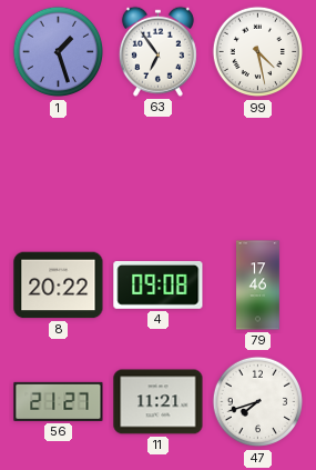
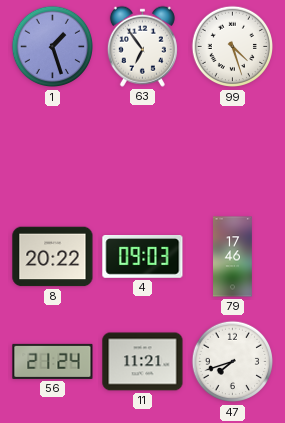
99: 4:28 -> 4:27 (233, 47)
4: 09:08 -> 09:03 (143, 257)
56: 21:27 -> 21:24 (53, 361)
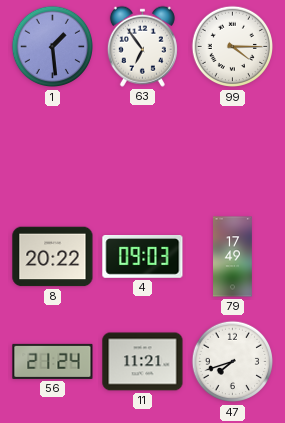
1: 1:27 -> 1:29 (53, 47)
99: 4:27 -> 4:15 (233, 47)
79: 17:46 -> 17:49 (233, 257)
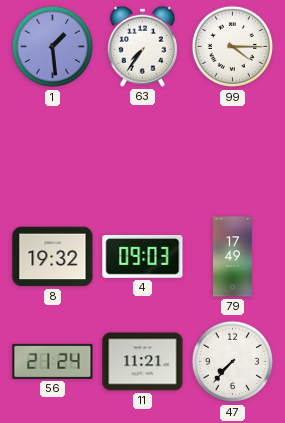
63: 6:54 -> 7:36 (142, 46)
8: 20:22 -> 19:32 (53, 257)
47: 7:42 -> 7:37 (233, 362)
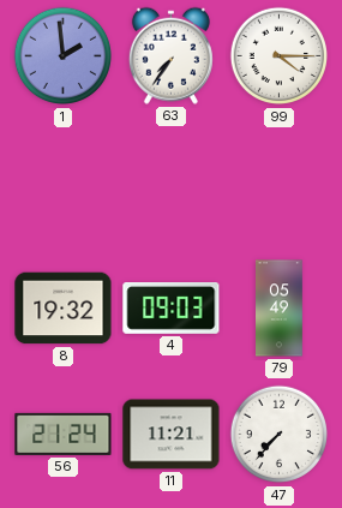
1: 1:29 -> 1:59 (64, 56)
79: 17:49 -> 05:49 (280, 309)
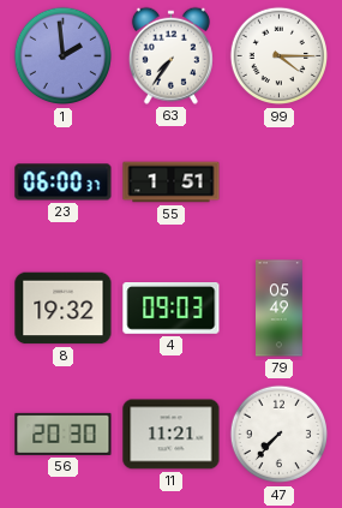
23: none -> 06:00 (64, 183)
55: none -> 1:51 (172, 183)
56: 21:24 -> 20:30 (64, 434)
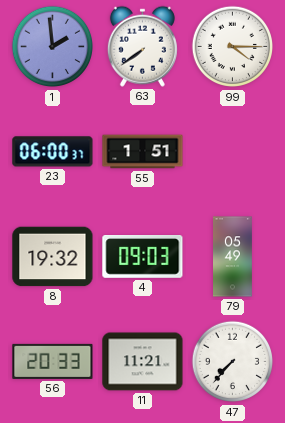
63: 7:36 -> 7:39 (142, 46)
56: 20:30 -> 20:33 (53, 361)
